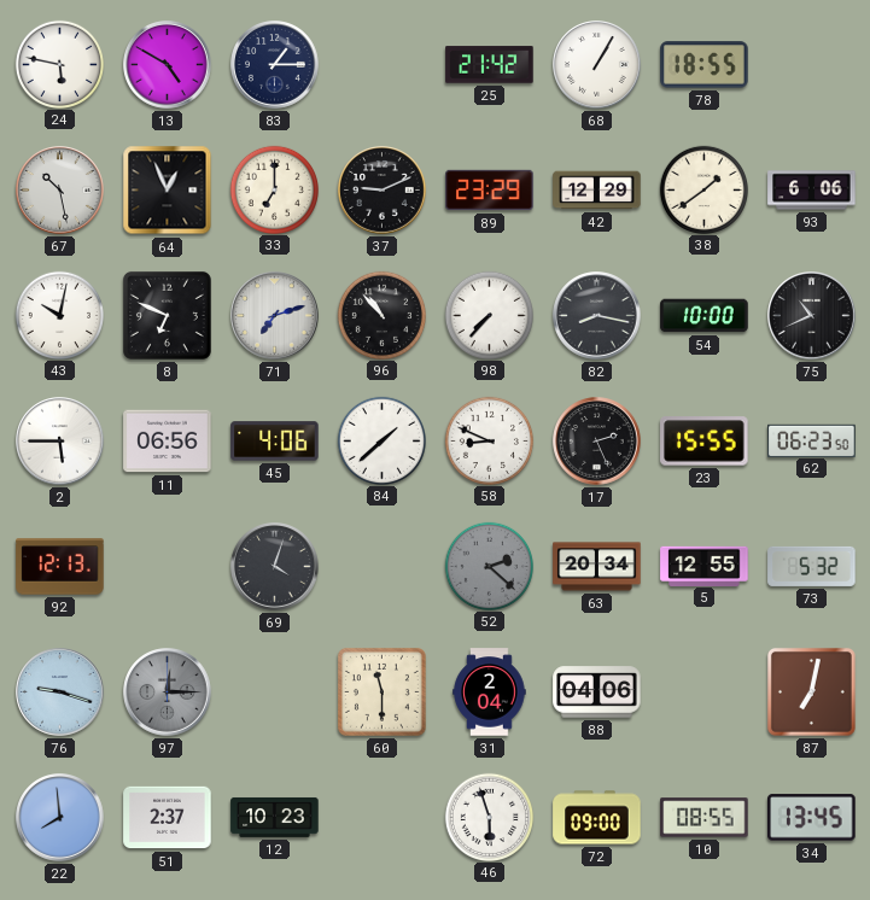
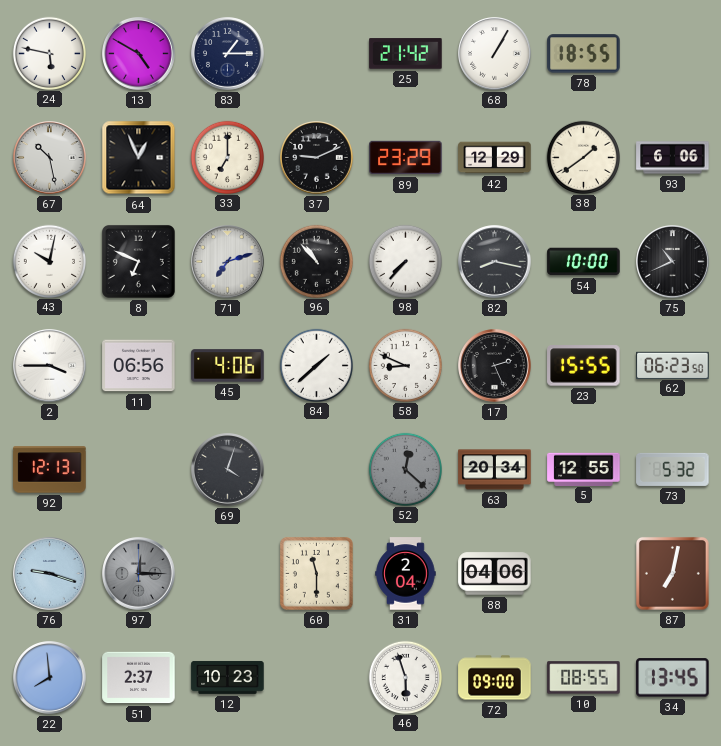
2: 5:45 -> 3:45 (50, 366)
52: 2:22 -> 12:22 (405, 469)
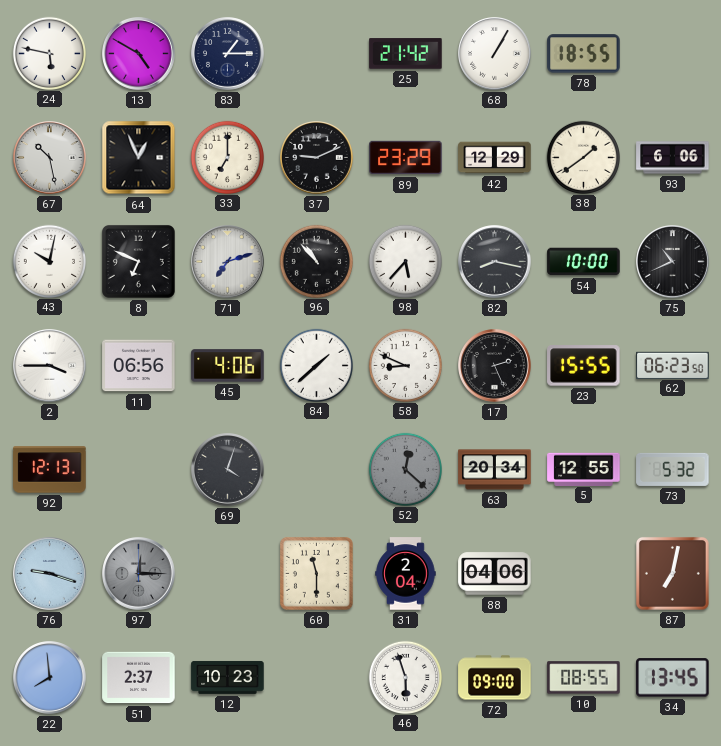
98: 7:37 -> 5:37 (405, 261)
